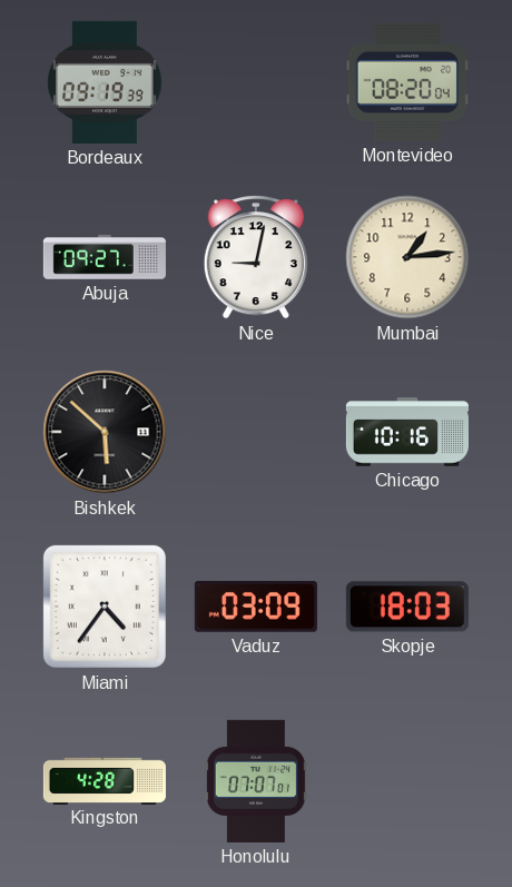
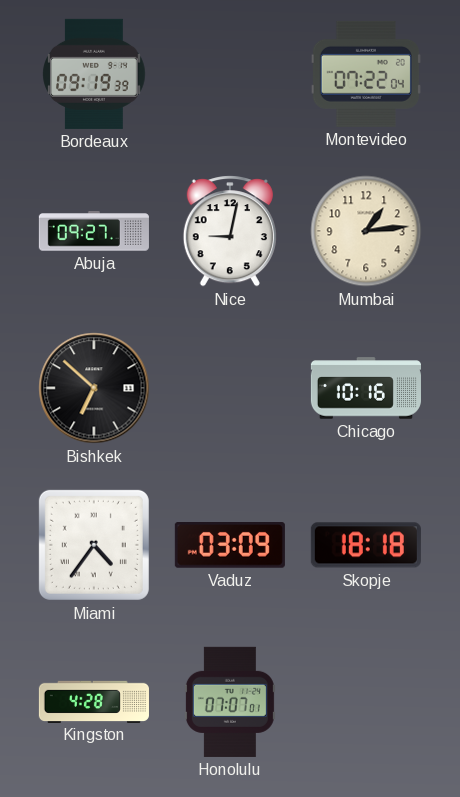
Montevideo: 08:20 -> 07:22 (366, 74)
Bishkek: 5:52 -> 6:52 (94, 388)
Skopje: 18:03 -> 18:18 (366, 545)
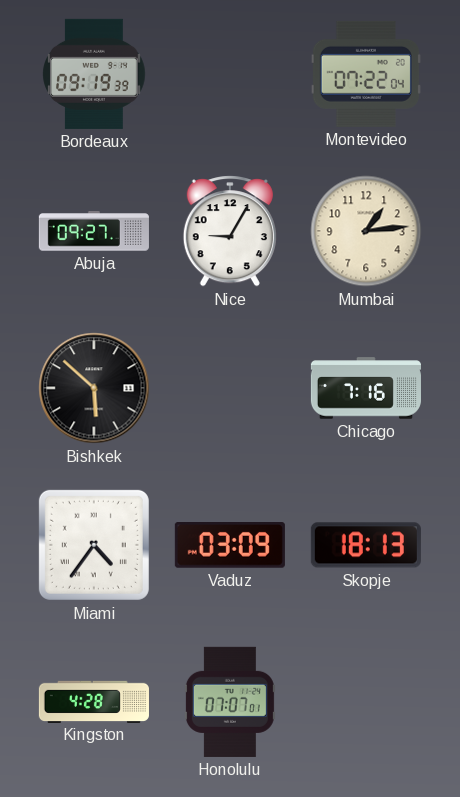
Nice: 9:02 -> 9:05 (230, 231)
Bishkek: 6:52 -> 5:52 (94, 388)
Chicago: 10:16 -> 7:16 (366, 388)
Skopje: 18:18 -> 18:13 (366, 545)
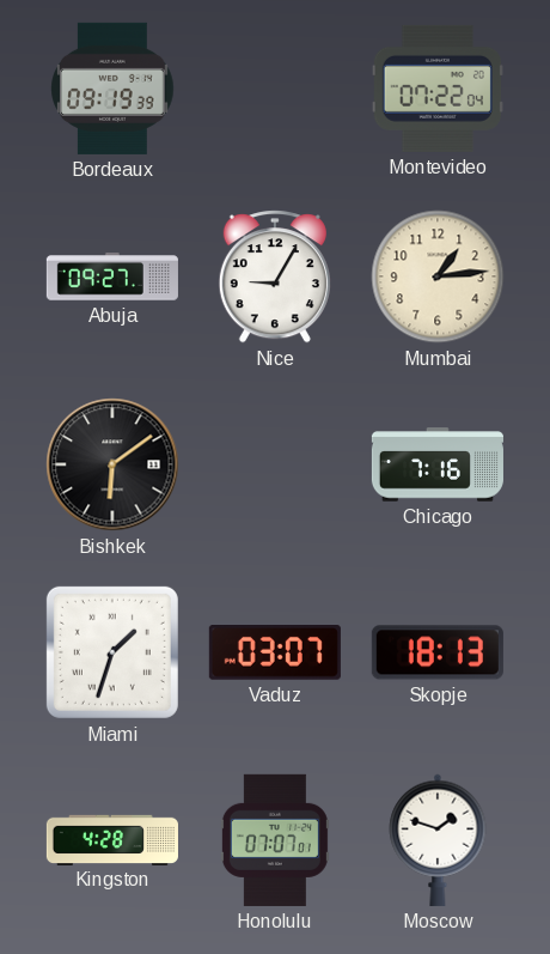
Bishkek: 5:52 -> 6:09 (112, 464)
Miami: 4:36 -> 1:33 (112, 652)
Vaduz: 03:09 -> 03:07 (275, 654)
Moscow: none -> 1:48 (438, 840)
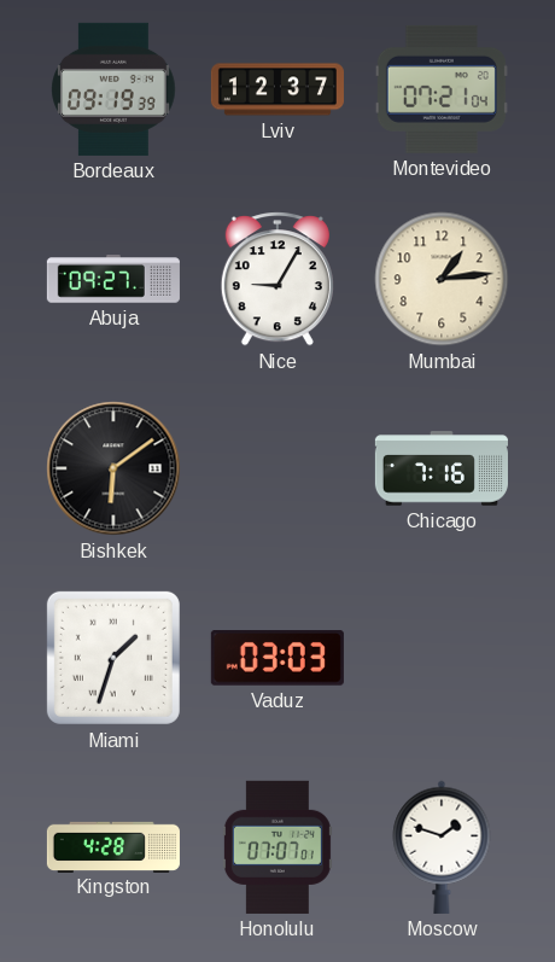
Lviv: none -> 12:37 (277, 89)
Montevideo: 07:22 -> 07:21 (442, 89)
Vaduz: 03:07 -> 03:03 (277, 659)
Skopje: 18:13 -> none (438, 652)
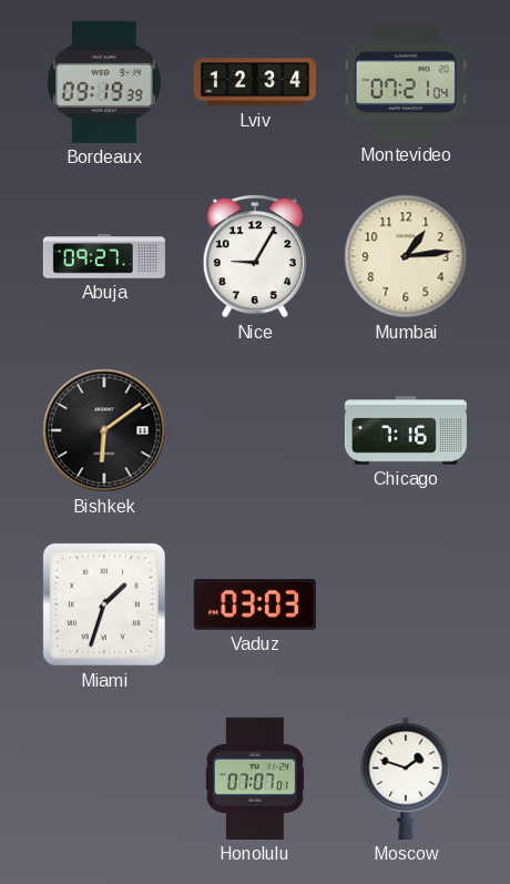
Lviv: 12:37 -> 12:34 (255, 82)
Kingston: 4:28 -> none (113, 846)
